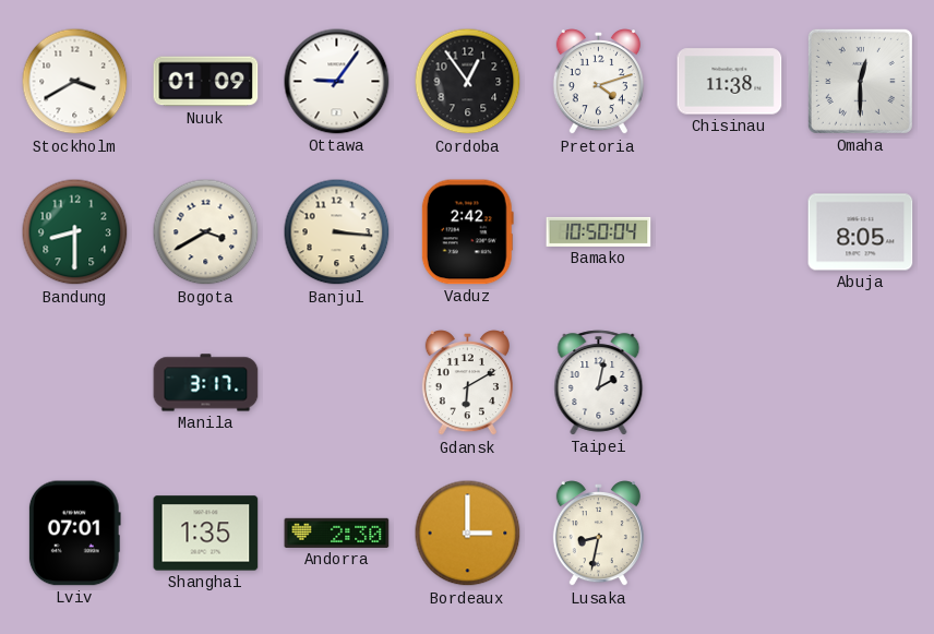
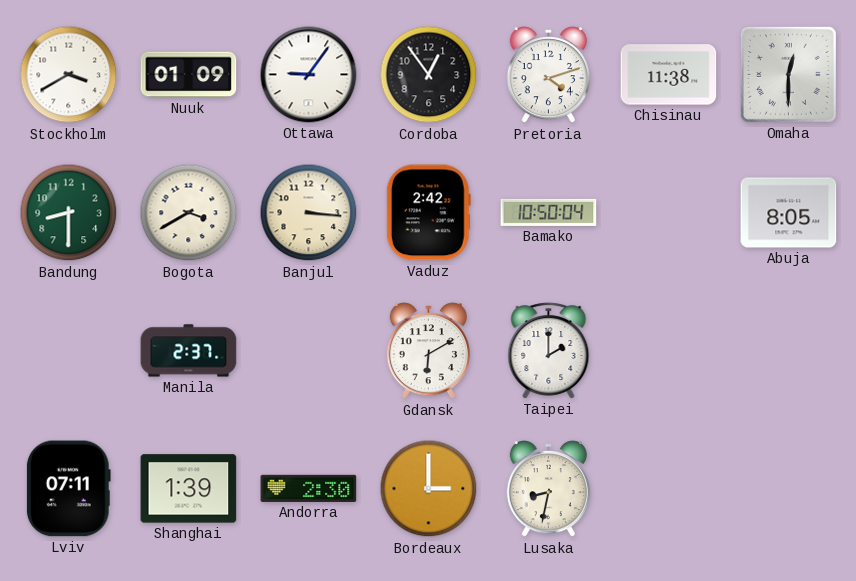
Manila: 3:17 -> 2:37 (189, 351)
Taipei: 2:02 -> 2:00 (549, 351)
Lviv: 07:01 -> 07:11 (68, 489)
Shanghai: 1:35 -> 1:39 (189, 489)
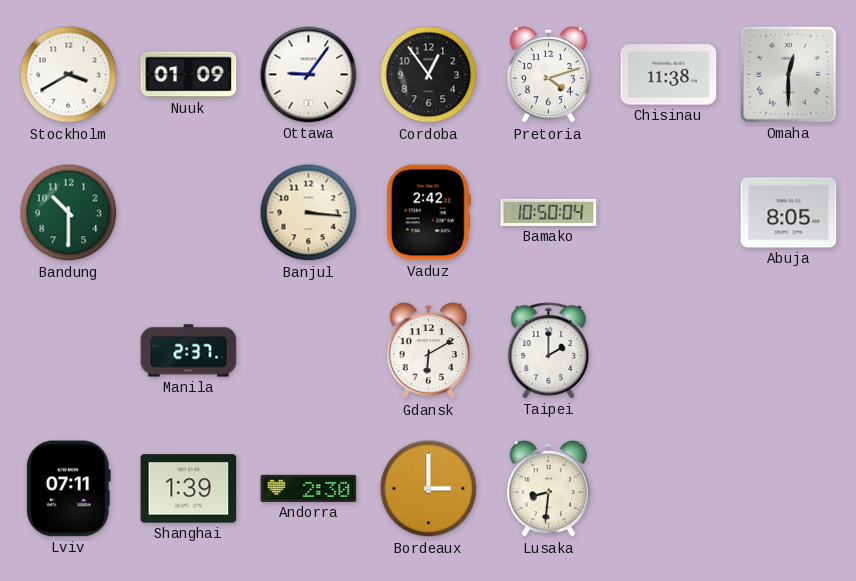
Bandung: 8:30 -> 10:30 (69, 213)
Bogota: 3:40 -> none (189, 213)
Lusaka: 8:32 -> 8:31 (548, 490)
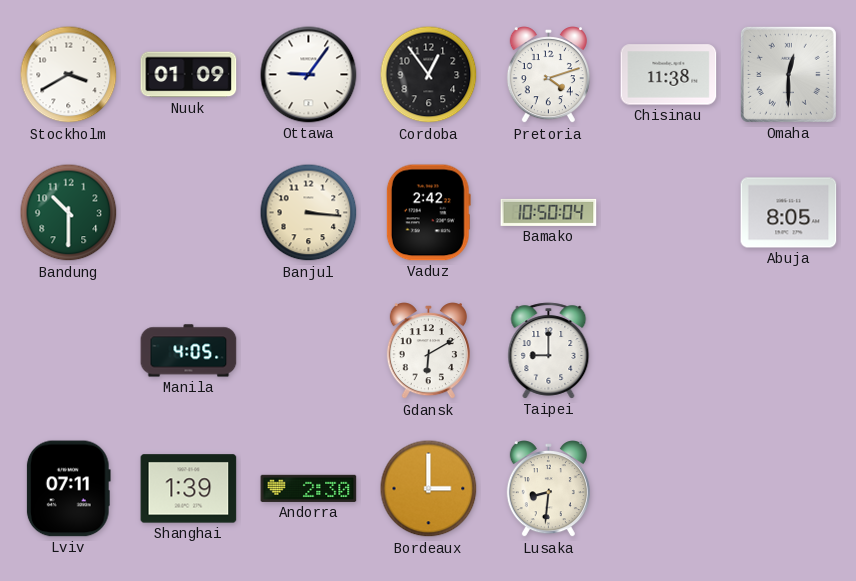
Manila: 2:37 -> 4:05 (189, 351)
Taipei: 2:00 -> 9:00 (549, 351)
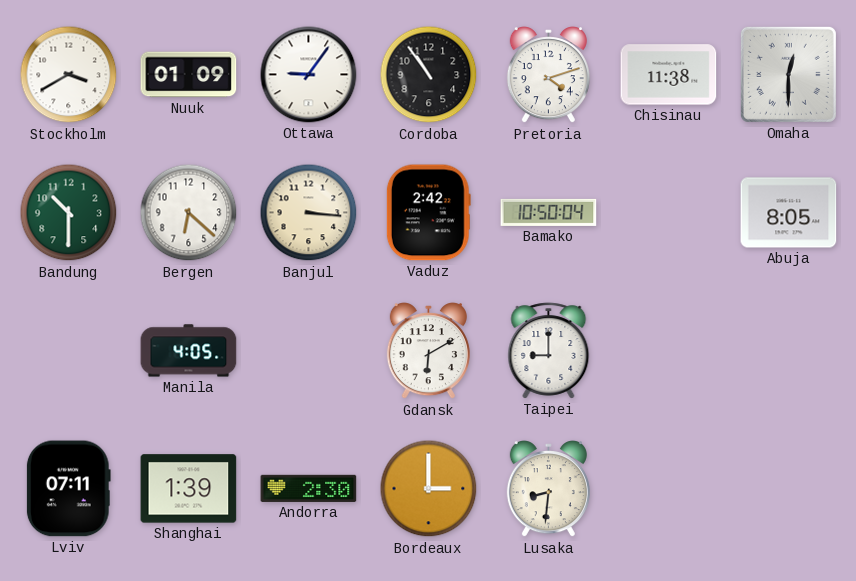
Cordoba: 12:54 -> 10:54 (429, 75)
Bergen: none -> 6:22 (189, 213)
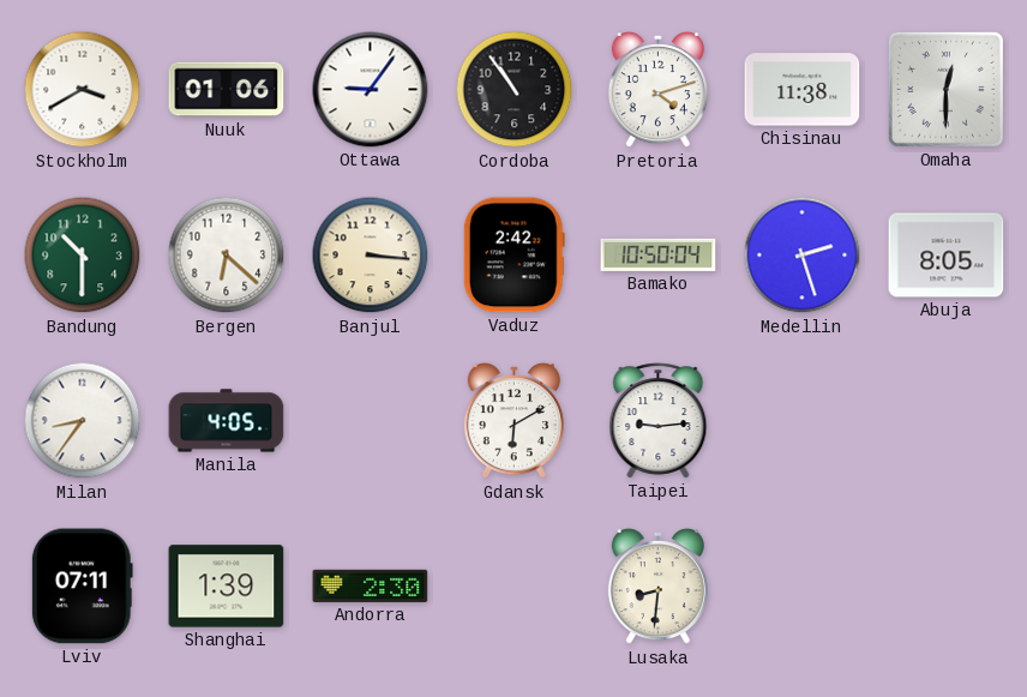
Nuuk: 01:09 -> 01:06 (227, 90)
Medellin: none -> 2:27 (803, 256)
Milan: none -> 8:36 (83, 421)
Taipei: 9:00 -> 9:14 (659, 421)
Bordeaux: 3:00 -> none (429, 489)
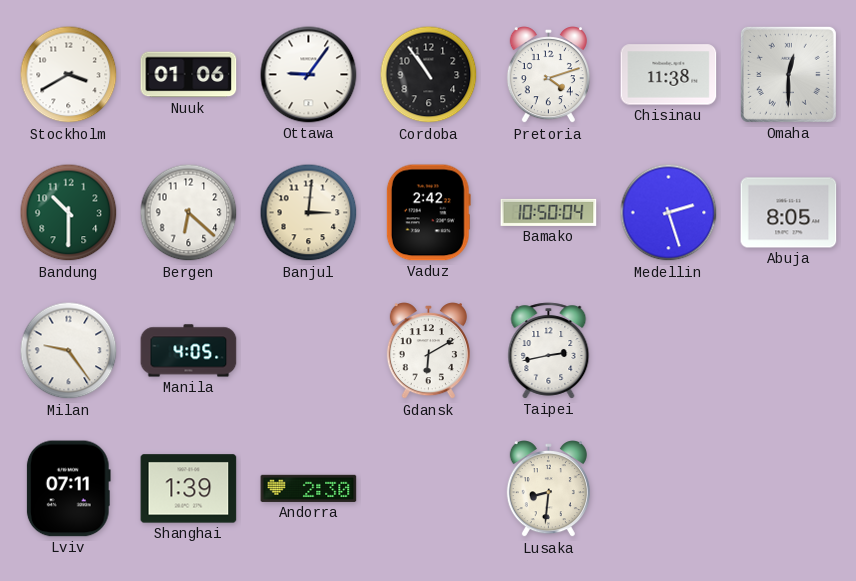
Banjul: 3:16 -> 3:01 (309, 213)
Milan: 8:36 -> 9:24 (69, 351)
Taipei: 9:14 -> 2:43 (549, 351)
